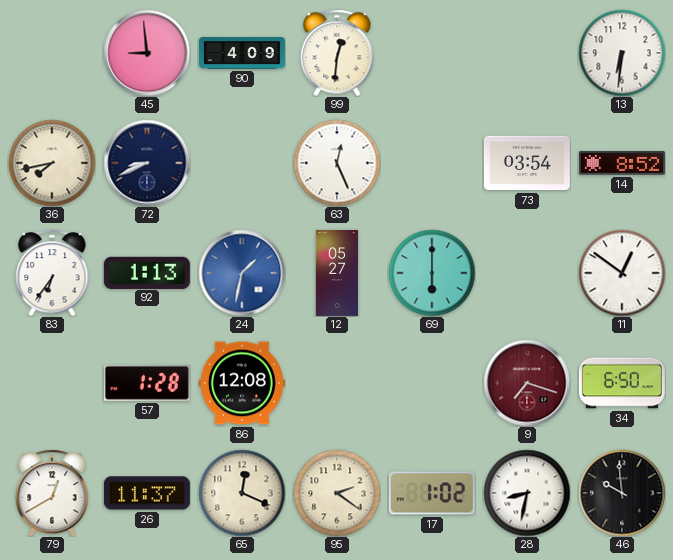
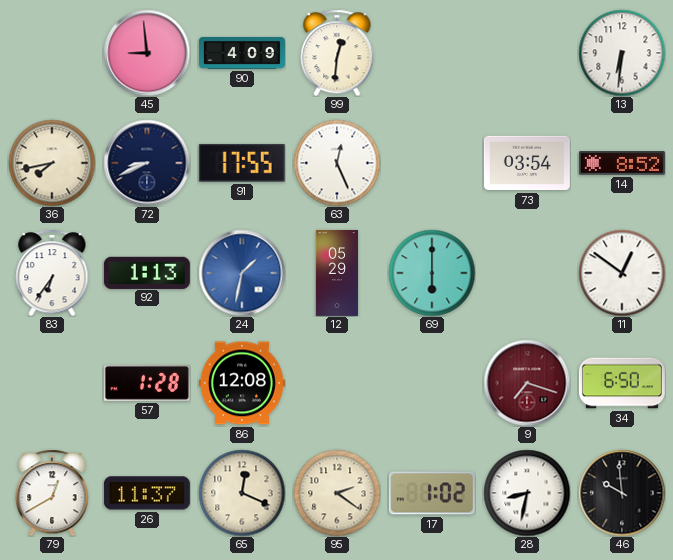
91: none -> 17:55 (242, 163)
12: 05:27 -> 05:29 (337, 273)
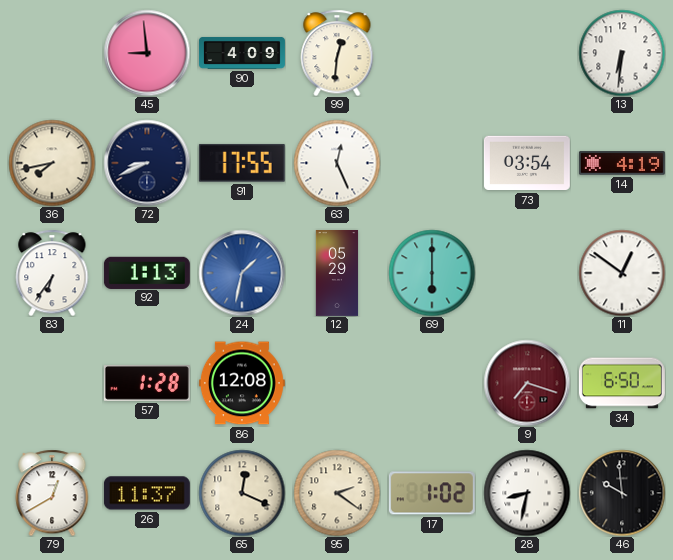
14: 8:52 -> 4:19 (622, 163)
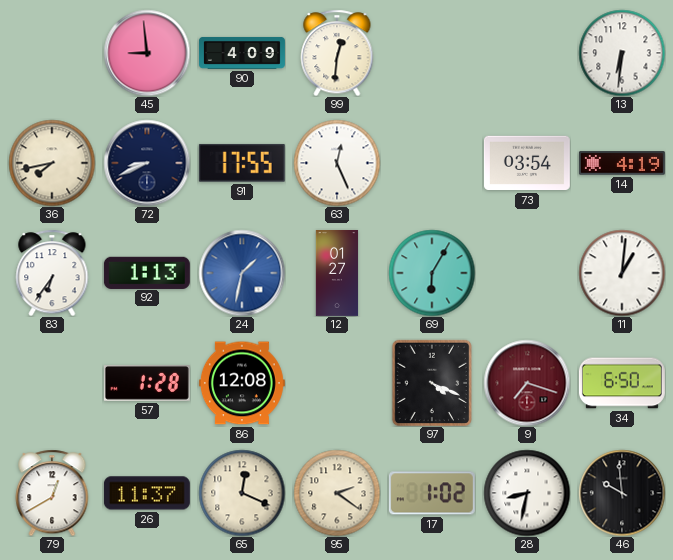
12: 05:29 -> 01:27 (337, 273)
69: 6:00 -> 6:05 (432, 273)
11: 12:51 -> 1:01 (622, 273)
97: none -> 4:19 (431, 382)
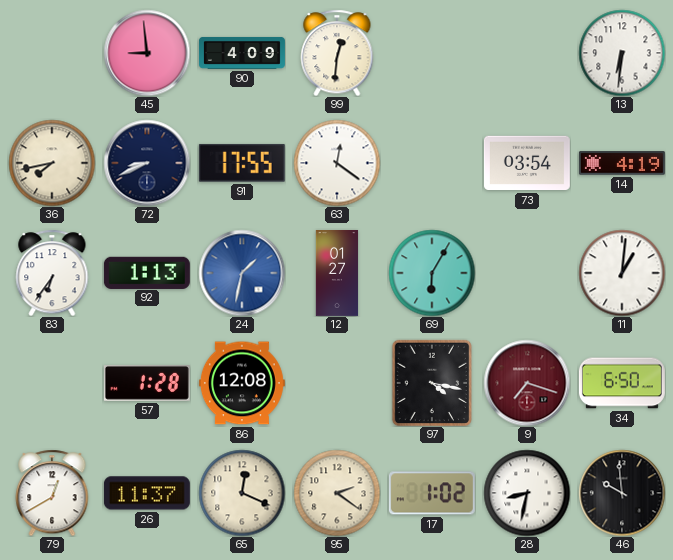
63: 12:26 -> 12:21 (337, 163)
97: 4:19 -> 4:17 (431, 382)
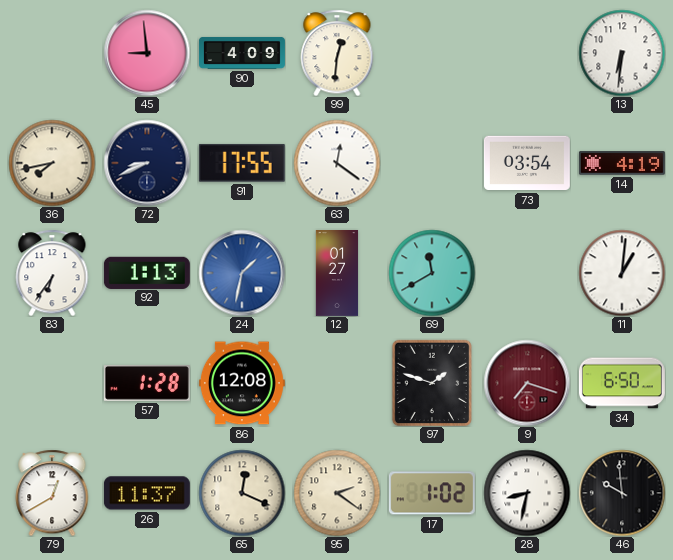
69: 6:05 -> 11:40 (432, 273)
97: 4:17 -> 1:48 (431, 382)
